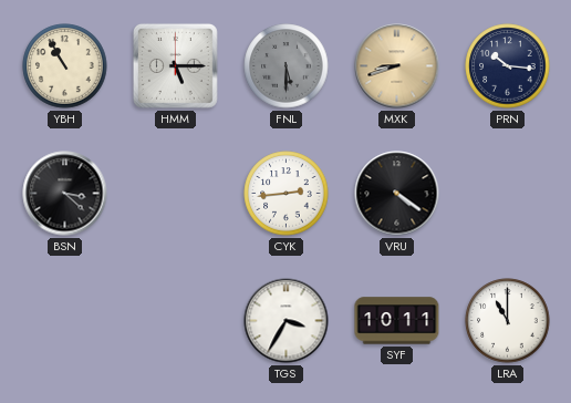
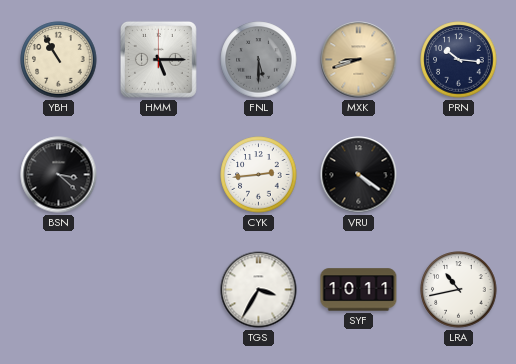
LRA: 11:00 -> 10:43 (459, 290)
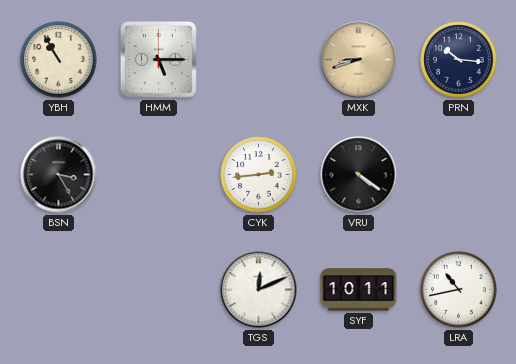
FNL: 5:30 -> none (259, 60)
BSN: 3:22 -> 3:25 (59, 175)
TGS: 3:35 -> 12:11 (259, 290)
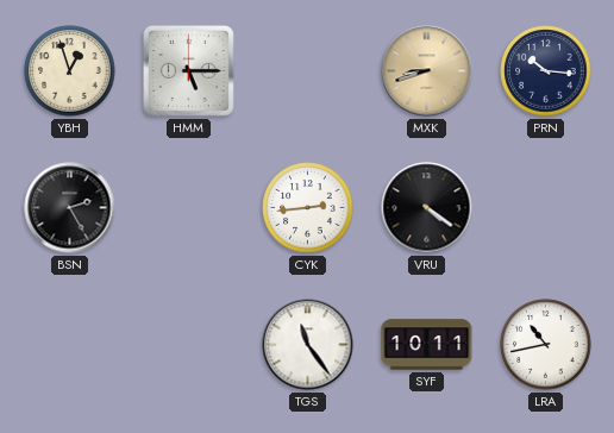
YBH: 10:55 -> 12:57 (70, 71)
BSN: 3:25 -> 2:25 (70, 208)
TGS: 12:11 -> 11:24 (308, 345)
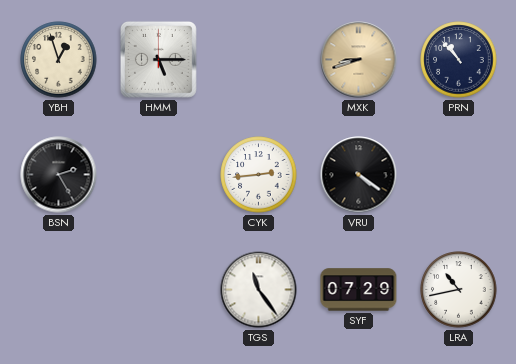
PRN: 10:16 -> 10:53 (459, 60)
SYF: 10:11 -> 07:29 (359, 290)
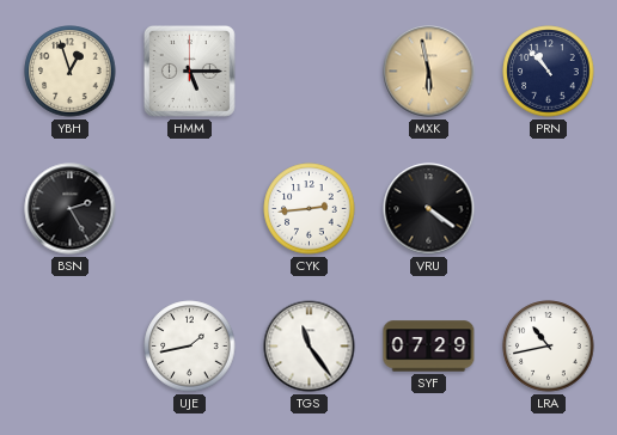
MXK: 8:42 -> 5:58 (429, 72)
UJE: none -> 1:43 (190, 347)
